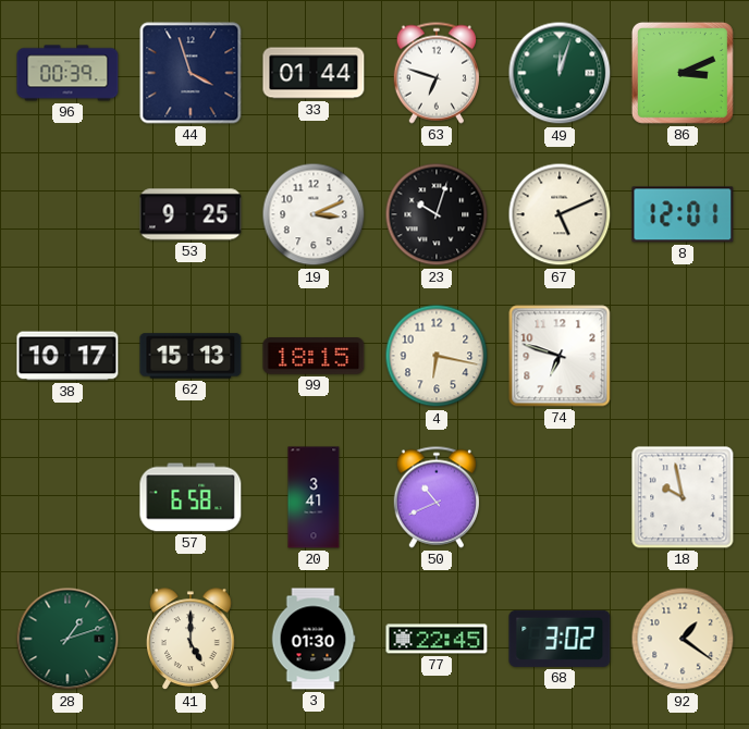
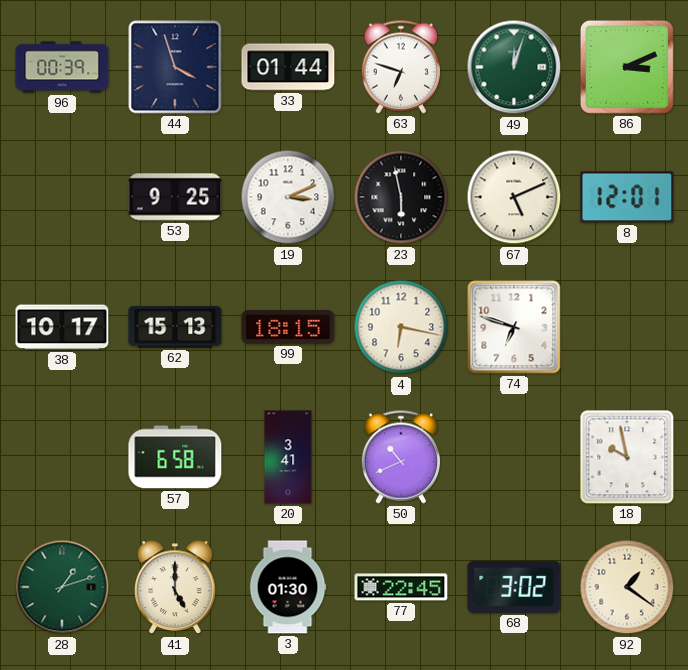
23: 10:03 -> 5:58 (401, 197)
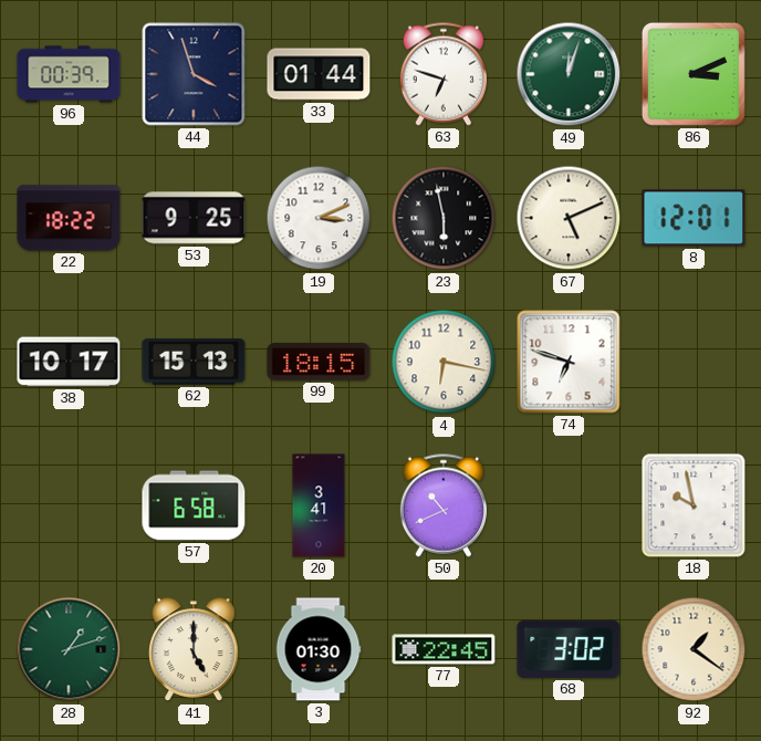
22: none -> 18:22 (69, 218)
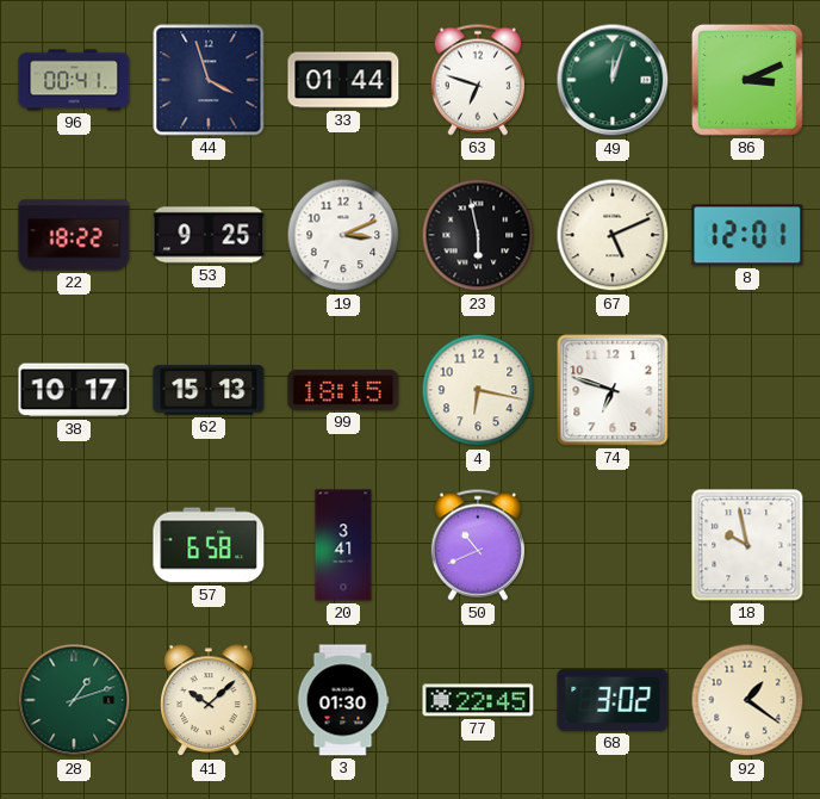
96: 00:39 -> 00:41 (74, 80)
41: 5:00 -> 10:08 (210, 701)
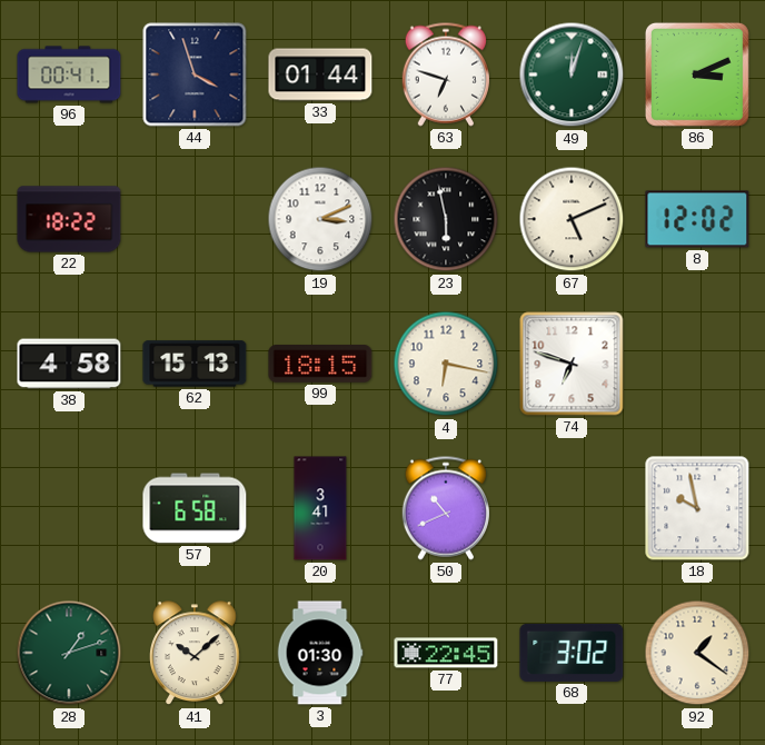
53: 9:25 -> none (209, 235)
8: 12:01 -> 12:02 (697, 219)
38: 10:17 -> 4:58 (69, 364)
